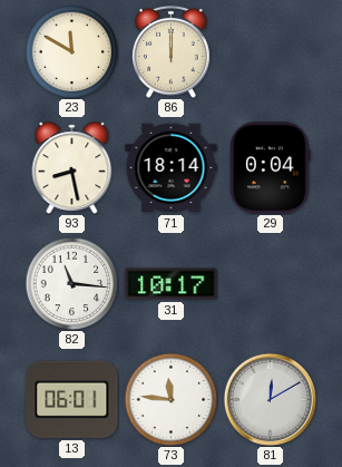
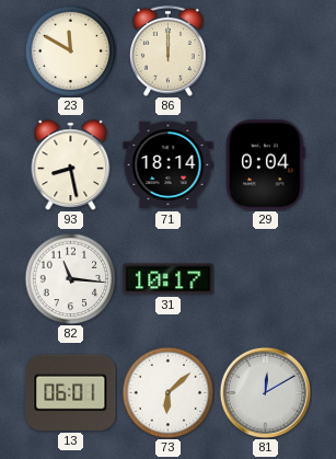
73: 11:46 -> 6:08 (167, 392)
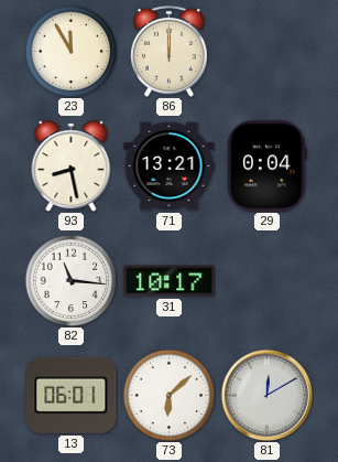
23: 11:50 -> 11:55 (70, 51)
71: 18:14 -> 13:21 (170, 166)
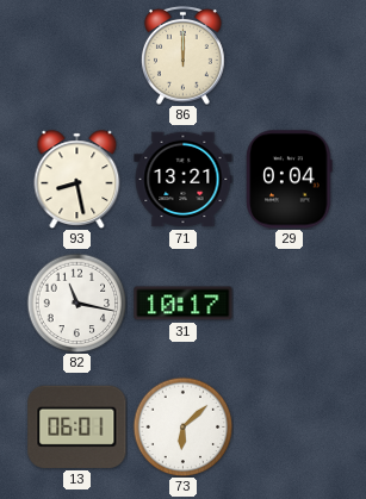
23: 11:55 -> none (70, 51)
82: 11:16 -> 11:17 (76, 302)
81: 12:10 -> none (266, 395)
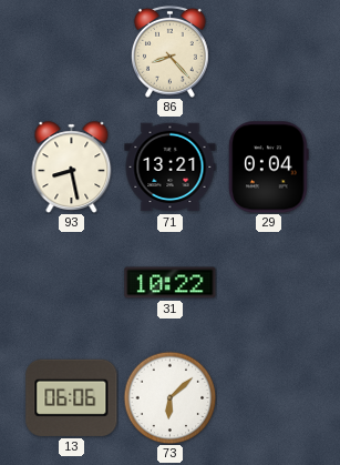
86: 12:00 -> 8:23 (171, 51)
82: 11:17 -> none (76, 302)
31: 10:17 -> 10:22 (171, 283)
13: 06:01 -> 06:06 (72, 397)
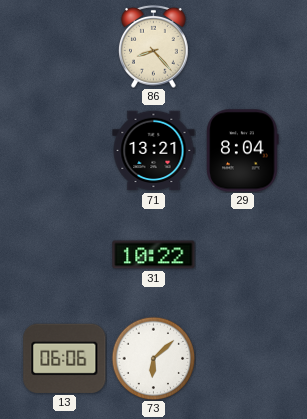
93: 8:28 -> none (72, 166)
29: 0:04 -> 8:04 (243, 151)
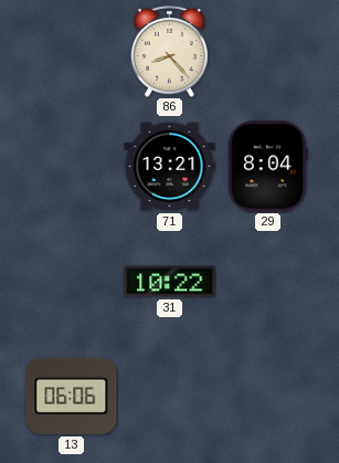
73: 6:08 -> none (153, 358)
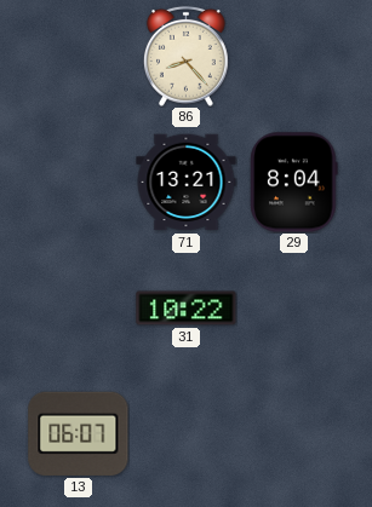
13: 06:06 -> 06:07 (79, 433)
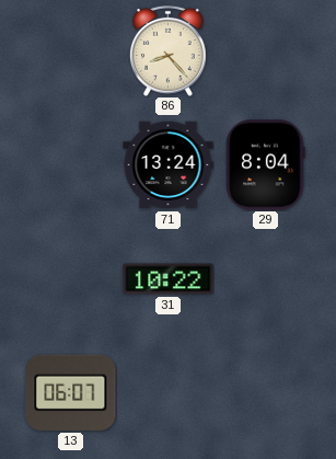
71: 13:21 -> 13:24 (169, 165)
